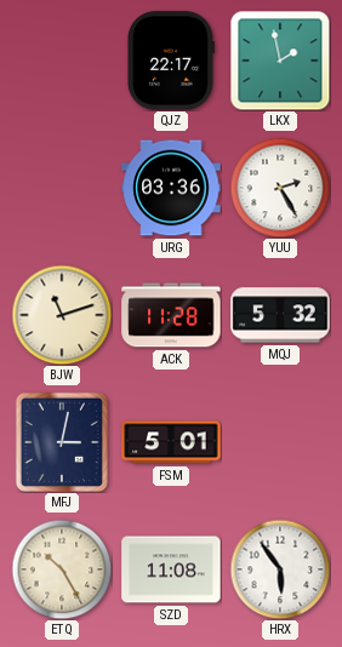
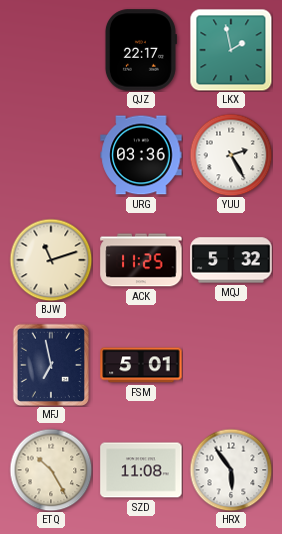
ACK: 11:28 -> 11:25 (141, 260)
MFJ: 3:02 -> 6:58 (50, 364)
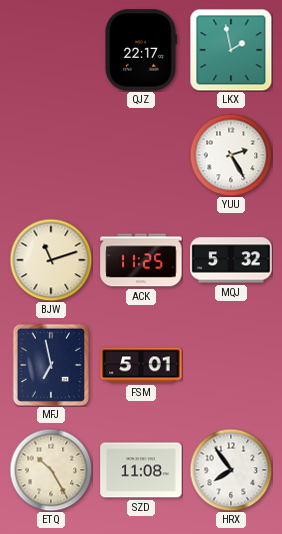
URG: 03:36 -> none (141, 155)
HRX: 5:54 -> 7:54 (231, 470)
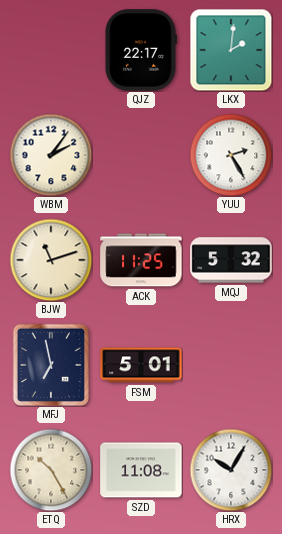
LKX: 1:58 -> 2:01 (231, 50)
WBM: none -> 2:06 (51, 155)
HRX: 7:54 -> 10:05 (231, 470)
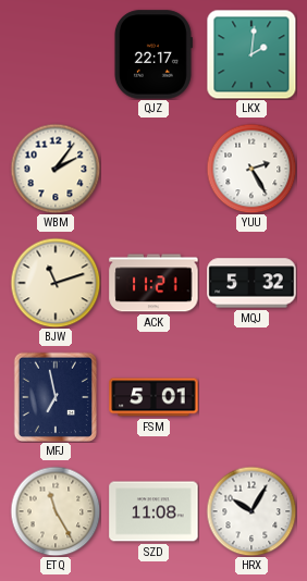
ACK: 11:25 -> 11:21 (153, 283)
ETQ: 10:25 -> 11:25 (56, 511)
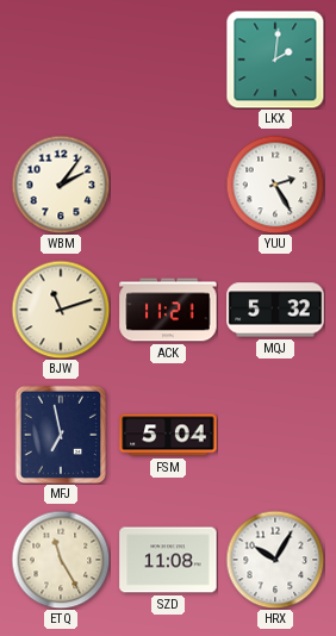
QJZ: 22:17 -> none (152, 54)
FSM: 5:01 -> 5:04 (168, 435)
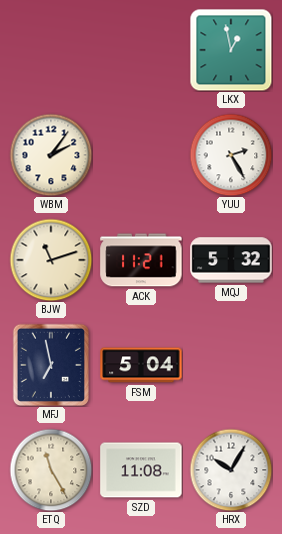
LKX: 2:01 -> 12:58 (231, 50)
